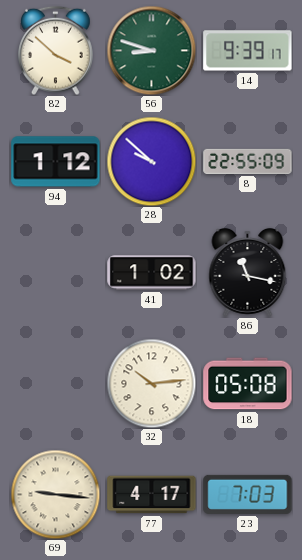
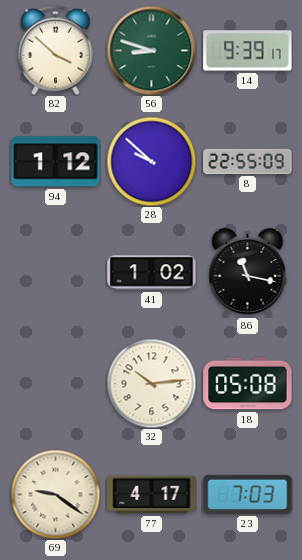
69: 9:16 -> 9:21 (55, 494)
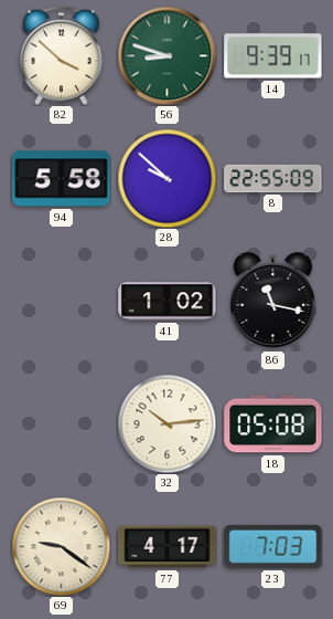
94: 1:12 -> 5:58 (62, 179)
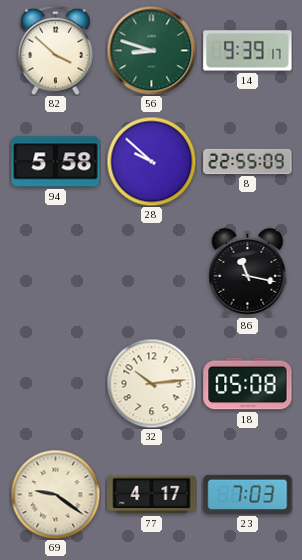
41: 1:02 -> none (168, 302)
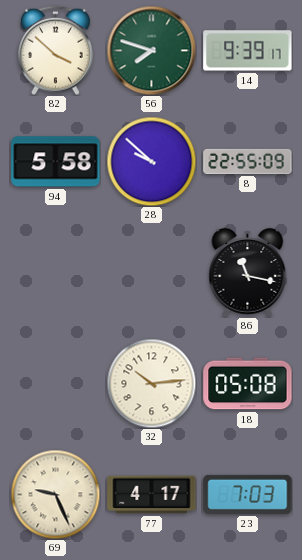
56: 8:48 -> 7:48 (151, 50)
69: 9:21 -> 9:26 (55, 494)
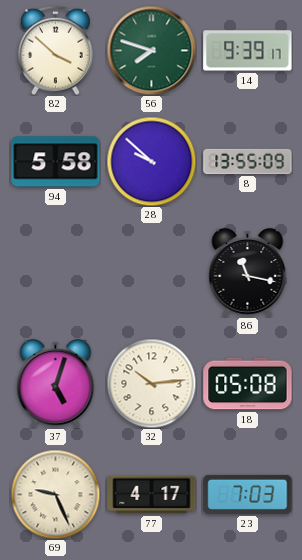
8: 22:55 -> 13:55 (248, 161)
37: none -> 5:03 (56, 383)
